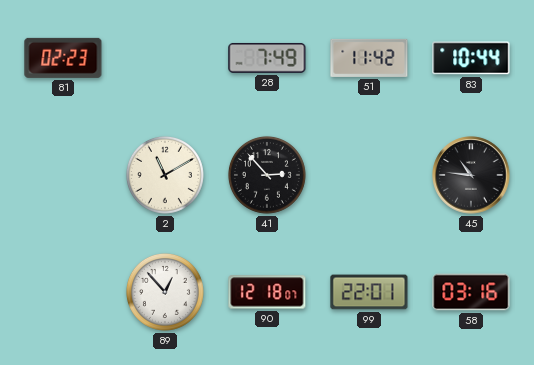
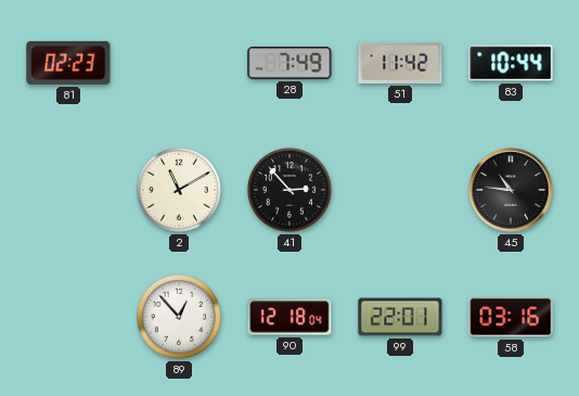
90: 12:18:07 -> 12:18:04 (289, 317)
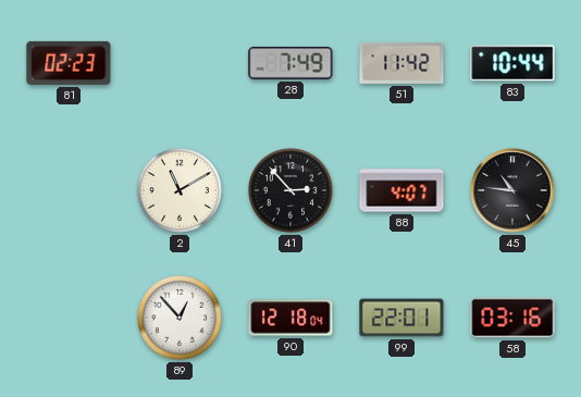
88: none -> 4:07 (401, 190)
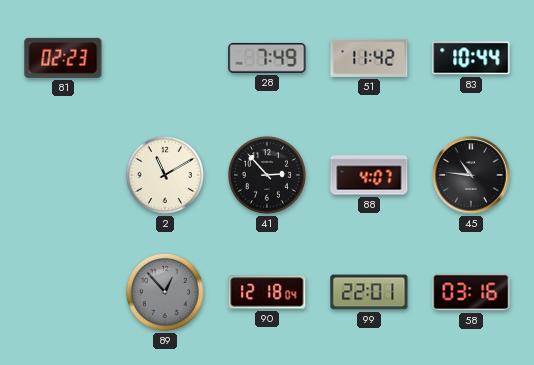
89 dial: white -> grey (165, 292)
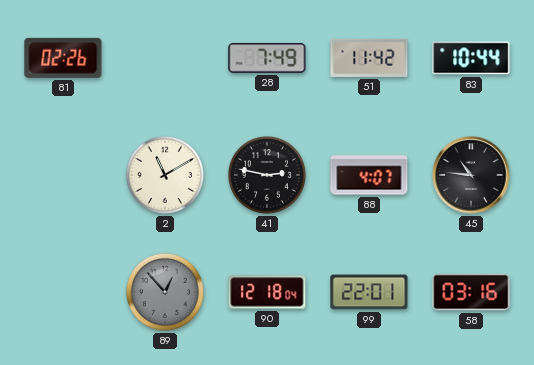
81: 02:23 -> 02:26 (63, 58)
41: 2:53 -> 2:47 (267, 175)
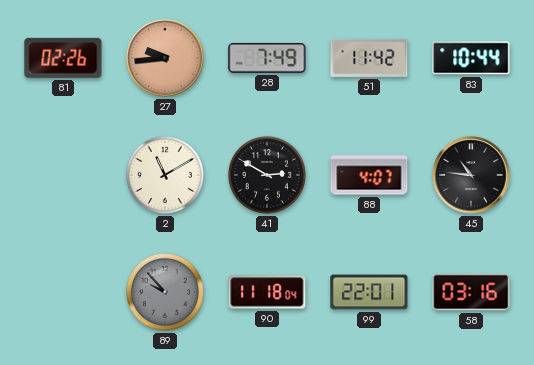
27: none -> 9:44 (165, 58)
41: 2:47 -> 2:50 (267, 175)
89: 12:53 -> 9:53 (165, 292)
90: 12:18 -> 11:18 (267, 292)
